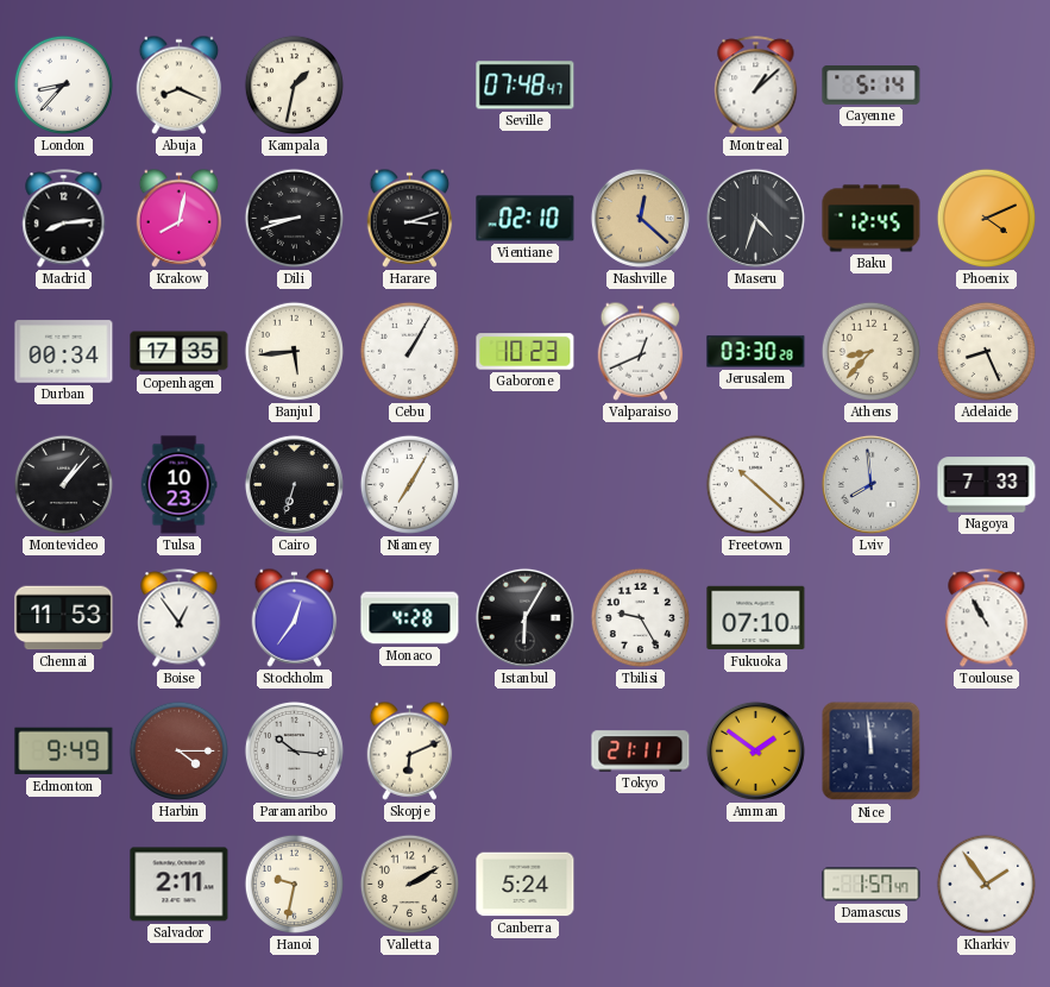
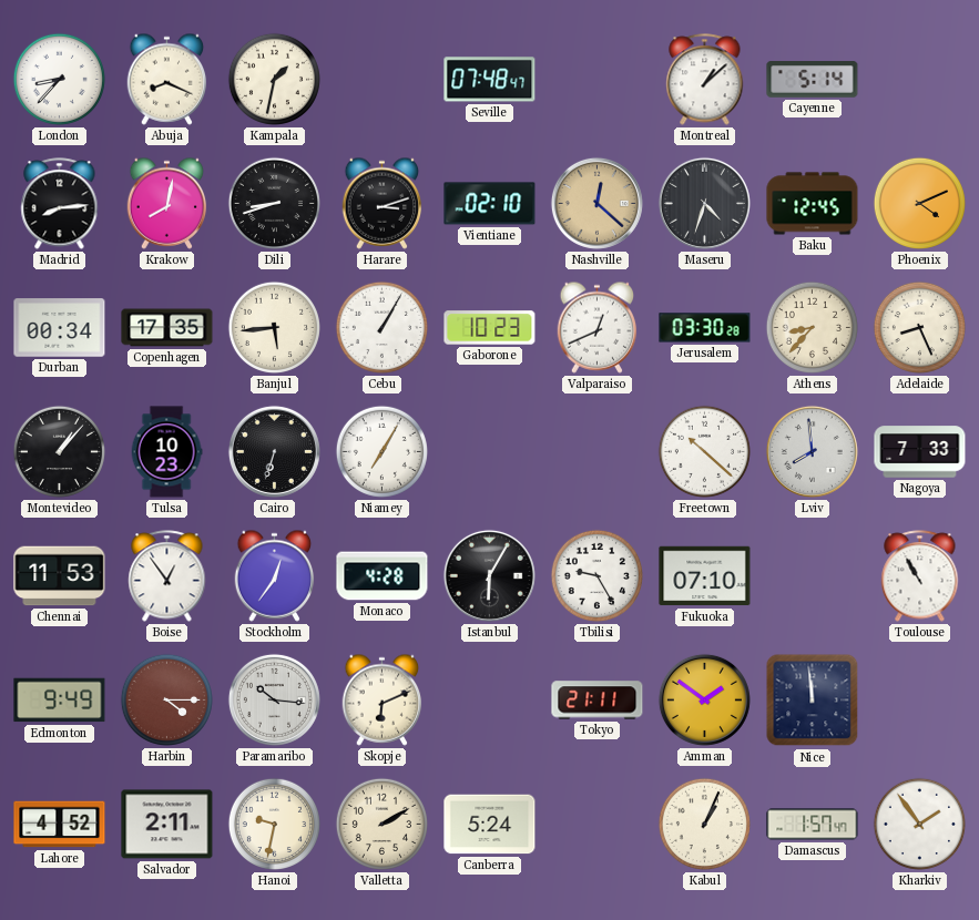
Lahore: none -> 4:52 (60, 825)
Kabul: none -> 1:04 (704, 824)
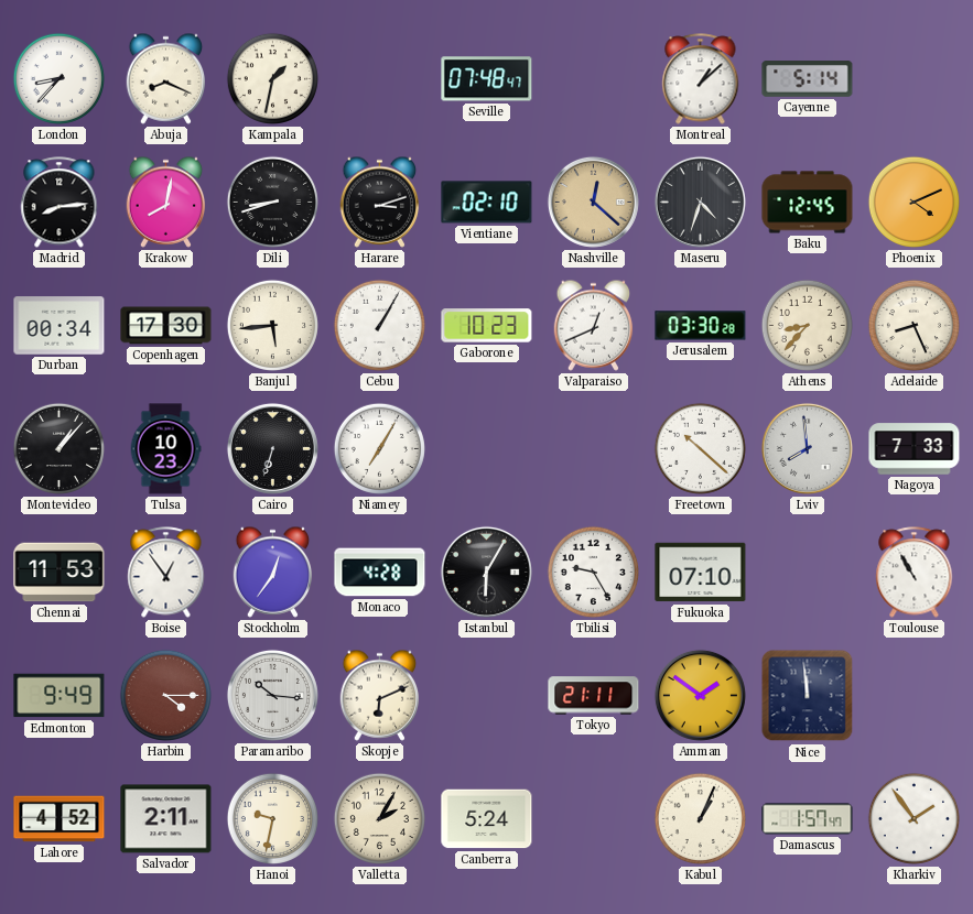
Copenhagen: 17:35 -> 17:30 (166, 326)
Valletta: 2:10 -> 2:05 (379, 818)
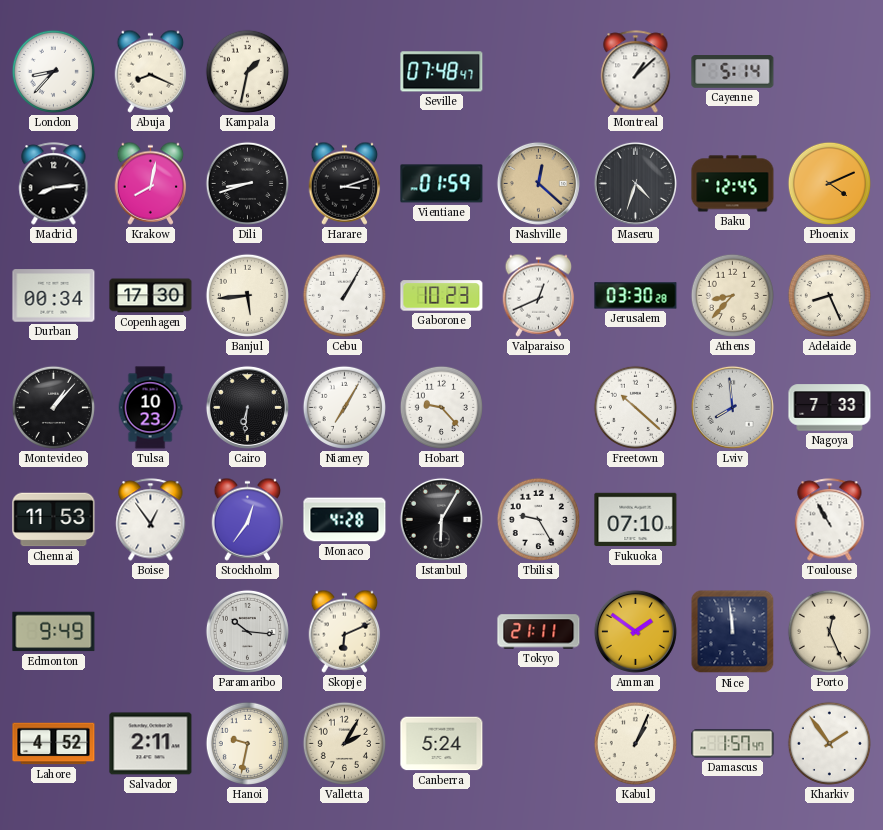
Vientiane: 02:10 -> 01:59 (442, 184)
Cairo: 6:33 -> 6:31 (247, 407)
Hobart: none -> 9:23 (441, 407)
Harbin: 4:15 -> none (165, 695)
Porto: none -> 12:26 (829, 631)
